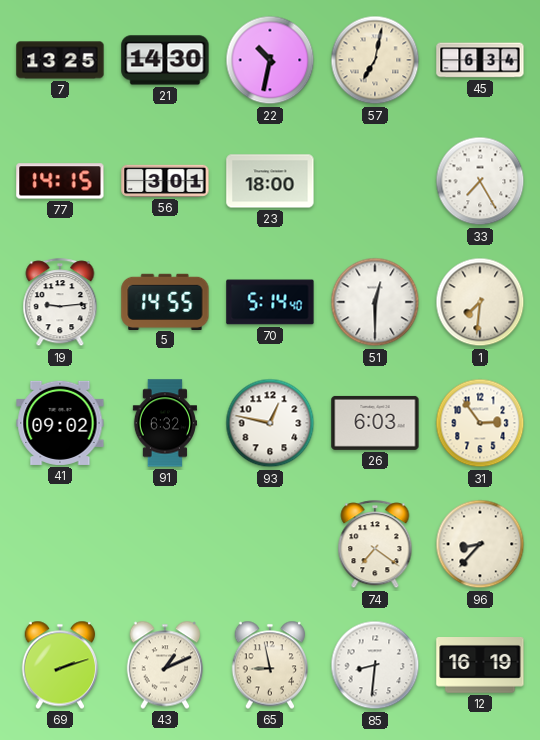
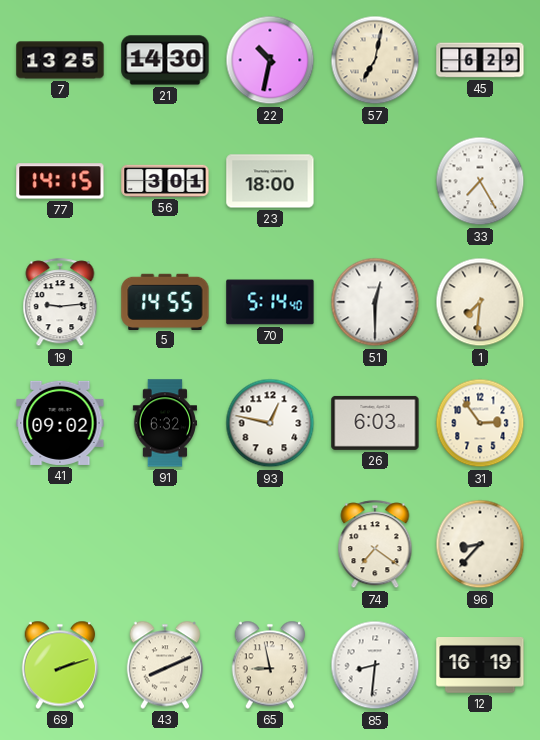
45: 6:34 -> 6:29 (480, 60)
43: 1:11 -> 8:11 (165, 665)
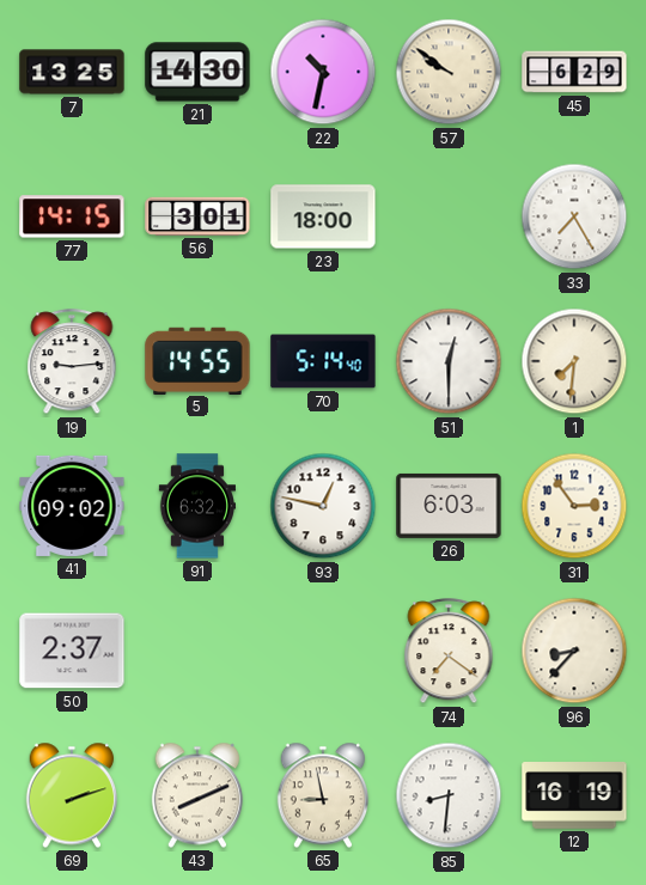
57: 7:02 -> 9:51 (449, 72)
50: none -> 2:37 (72, 651)
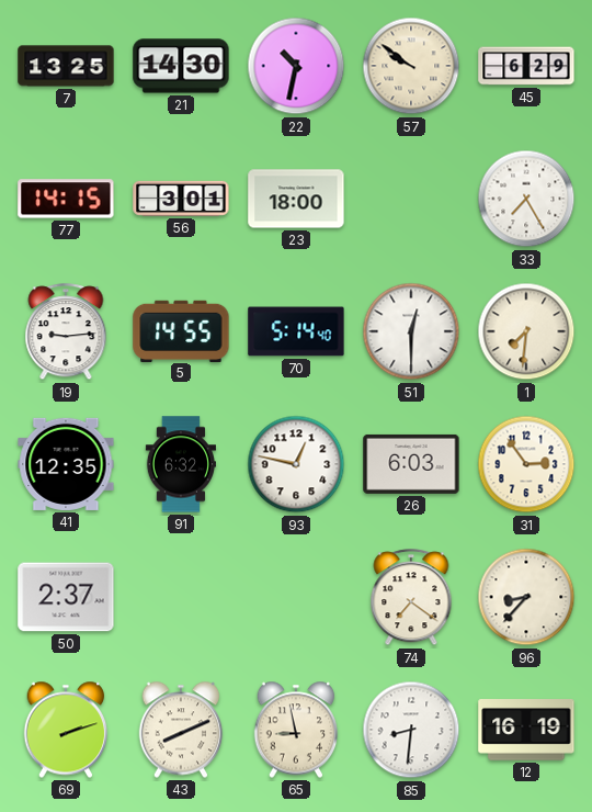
41: 09:02 -> 12:35 (66, 464)
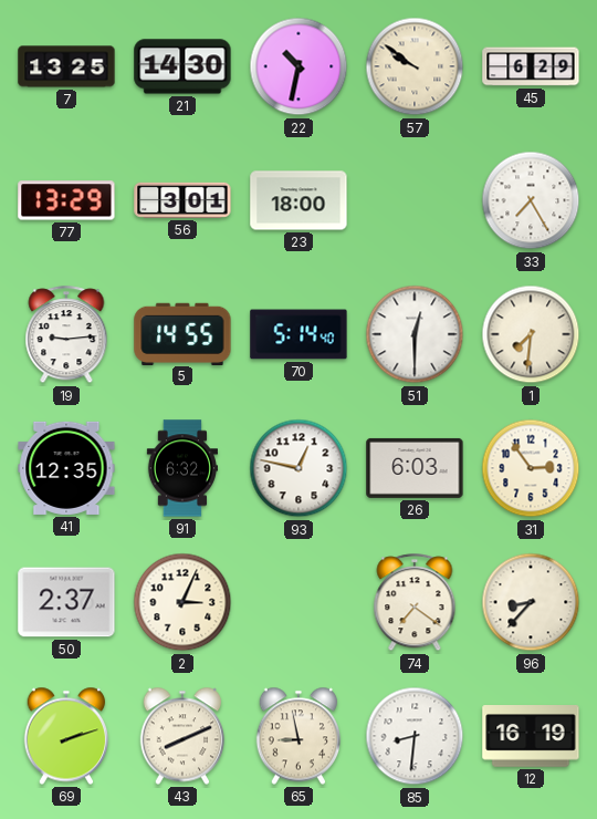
77: 14:15 -> 13:29 (66, 200)
2: none -> 3:04 (182, 602)
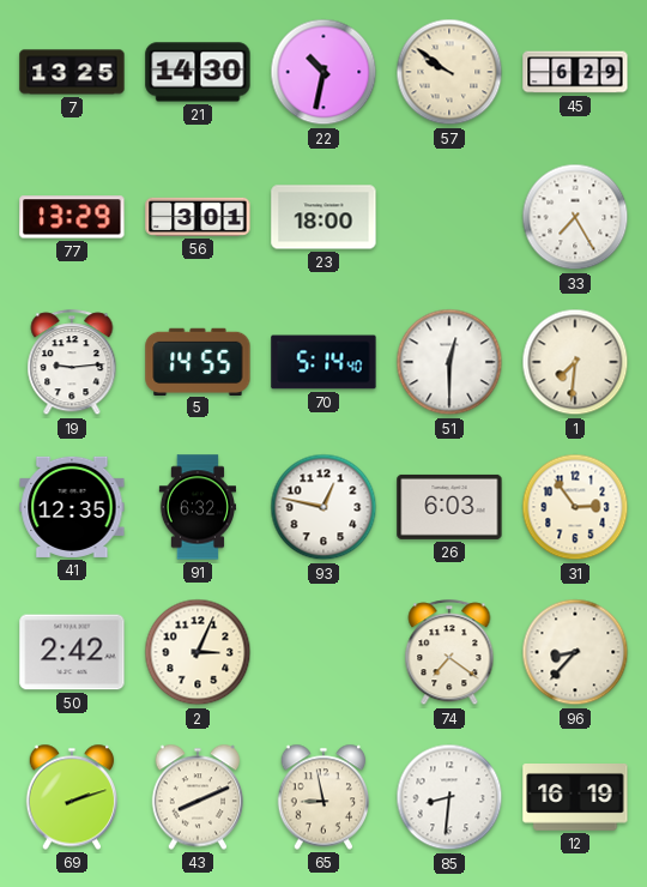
50: 2:37 -> 2:42 (72, 652)
